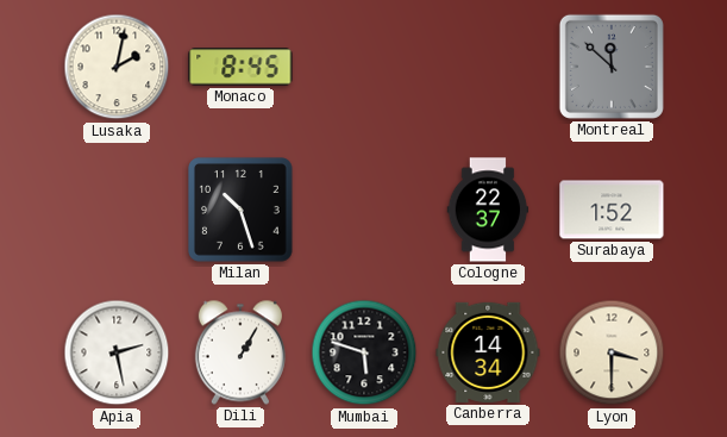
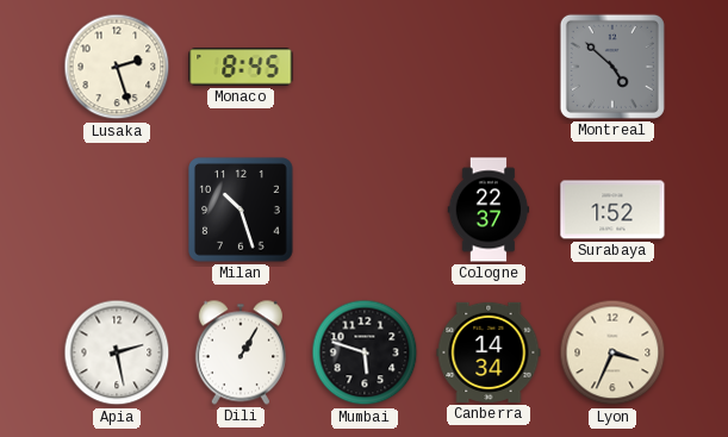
Lusaka: 2:02 -> 2:27 (117, 67)
Montreal: 11:52 -> 4:52 (612, 67)
Lyon: 3:30 -> 3:34 (612, 352)
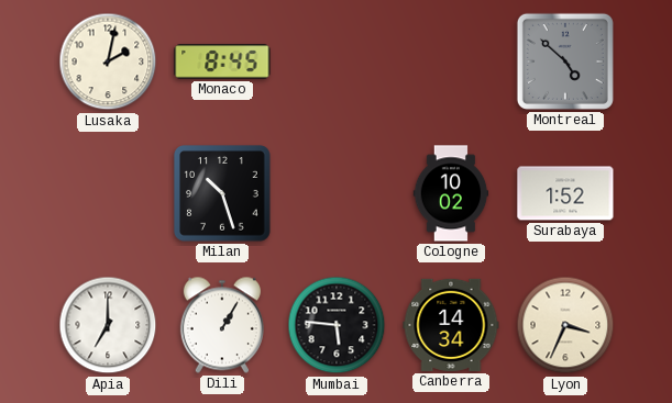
Lusaka: 2:27 -> 2:02 (108, 61)
Cologne: 22:37 -> 10:02 (451, 193)
Apia: 2:28 -> 7:00 (108, 325)
Mumbai: 5:48 -> 5:46 (337, 325)
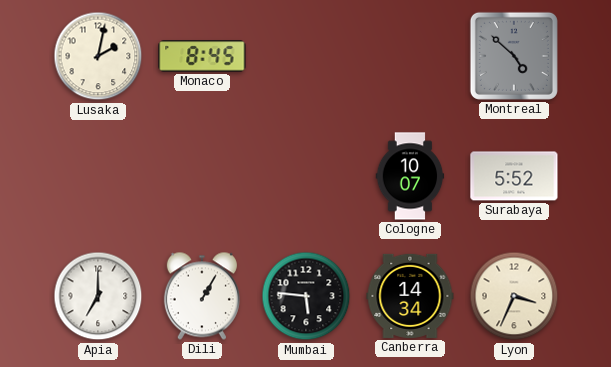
Milan: 10:27 -> none (222, 193)
Cologne: 10:02 -> 10:07 (410, 176)
Surabaya: 1:52 -> 5:52 (514, 176)
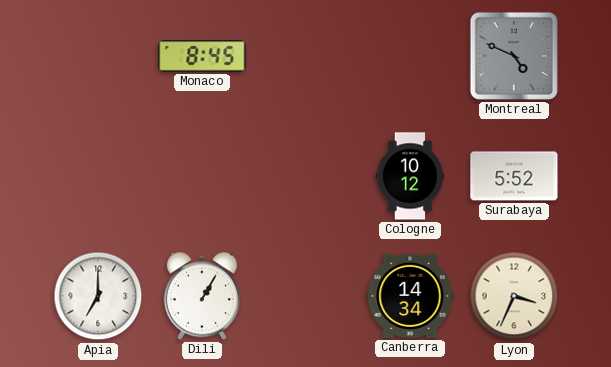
Lusaka: 2:02 -> none (98, 56)
Montreal: 4:52 -> 4:49 (514, 56)
Cologne: 10:07 -> 10:12 (410, 176)
Mumbai: 5:46 -> none (306, 296)
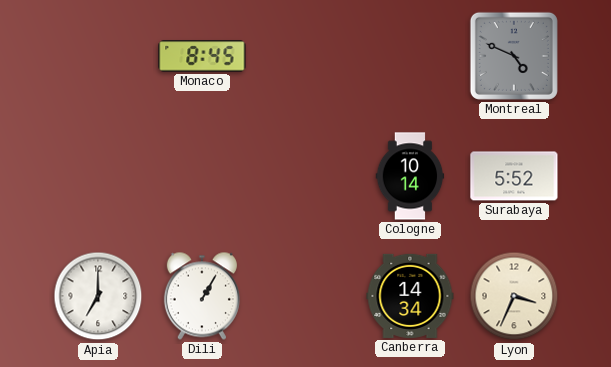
Cologne: 10:12 -> 10:14 (410, 176)
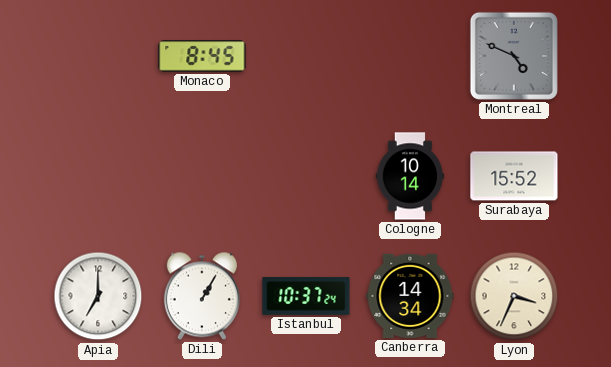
Surabaya: 5:52 -> 15:52 (514, 176)
Istanbul: none -> 10:37 (306, 296)
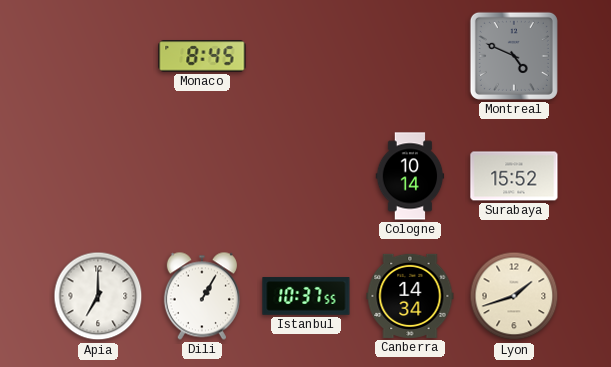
Istanbul: 10:37:24 -> 10:37:55 (306, 296)
Lyon: 3:34 -> 1:42 (514, 296)
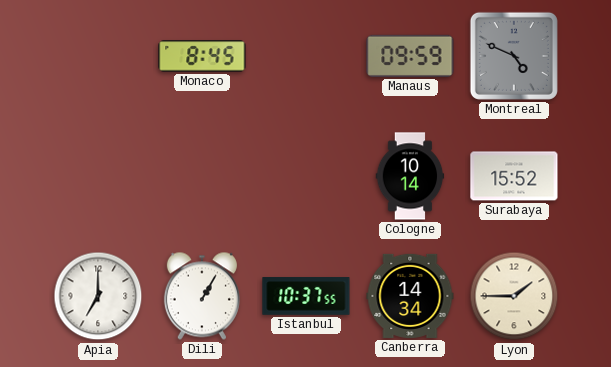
Manaus: none -> 09:59 (410, 56)
Lyon: 1:42 -> 1:45 (514, 296)
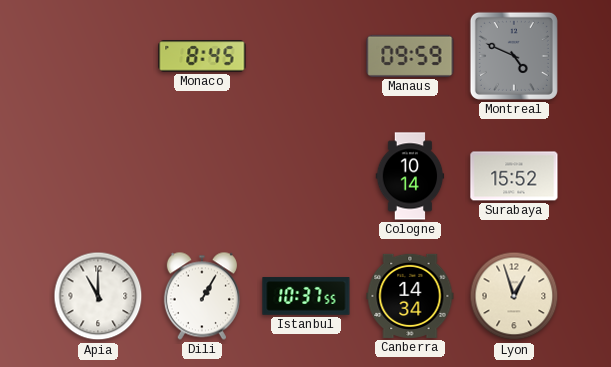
Apia: 7:00 -> 11:00 (98, 296)
Lyon: 1:45 -> 12:57 (514, 296)
